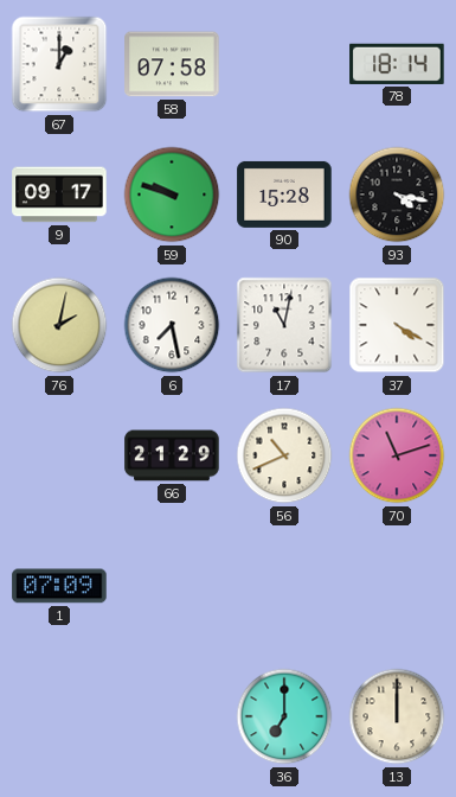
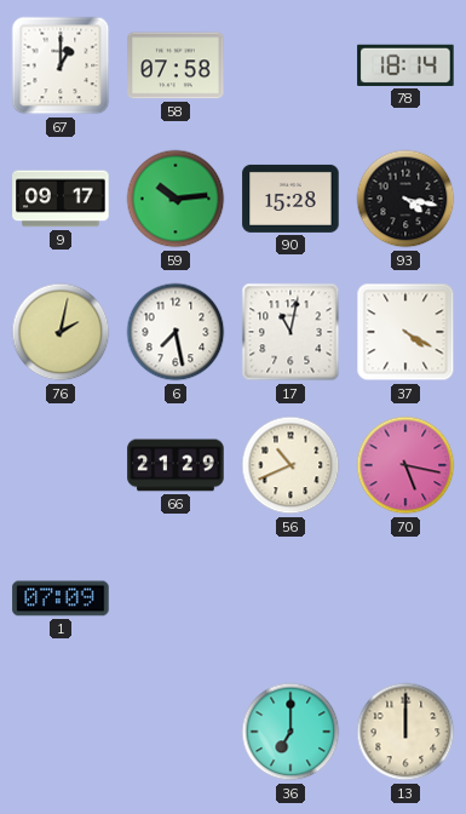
59: 9:48 -> 10:14 (176, 199)
70: 11:12 -> 5:17 (405, 465)
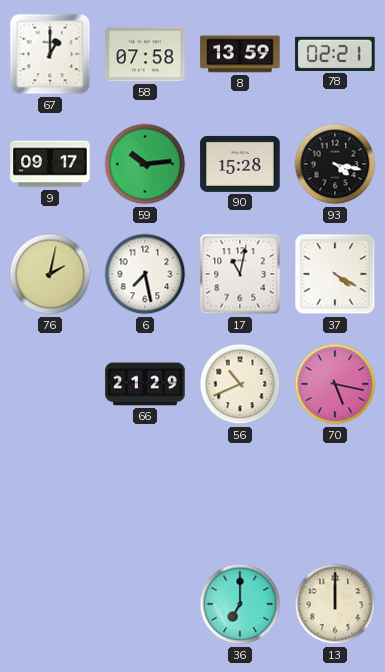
8: none -> 13:59 (240, 54)
78: 18:14 -> 02:21 (335, 54)
1: 07:09 -> none (61, 598)
